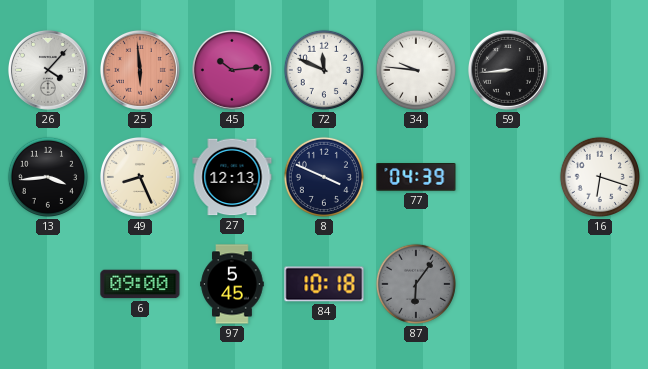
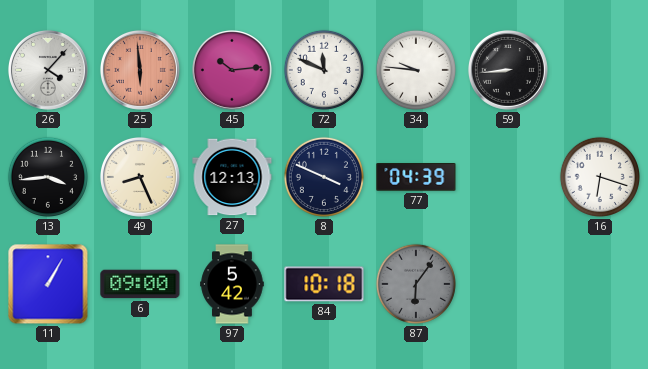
11: none -> 1:05 (48, 284)
97: 5:45 -> 5:42 (232, 284)
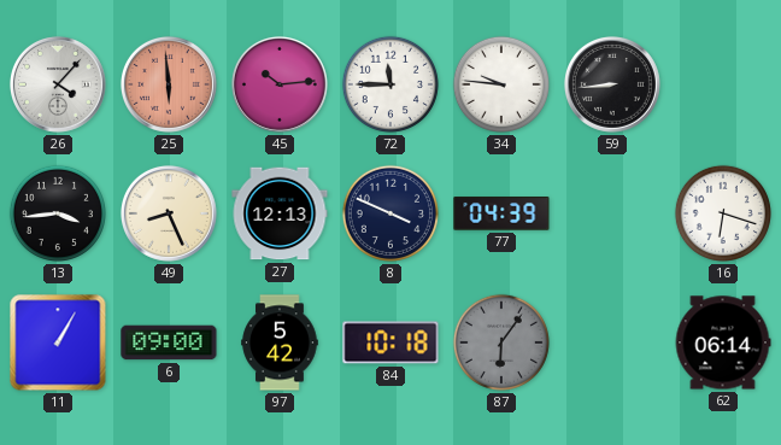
72: 11:49 -> 11:45 (390, 84)
62: none -> 06:14 (723, 342)
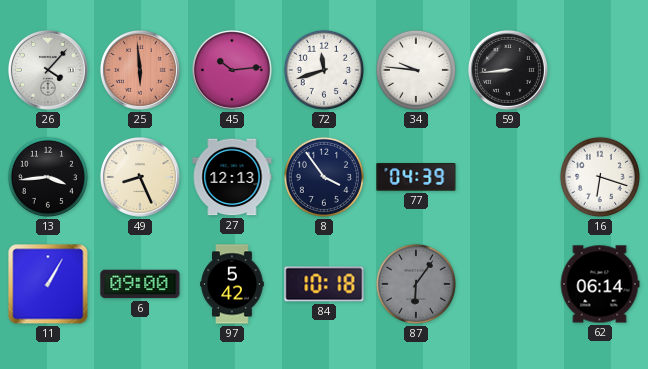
72: 11:45 -> 11:42 (324, 70)
8: 3:49 -> 3:54 (324, 177)
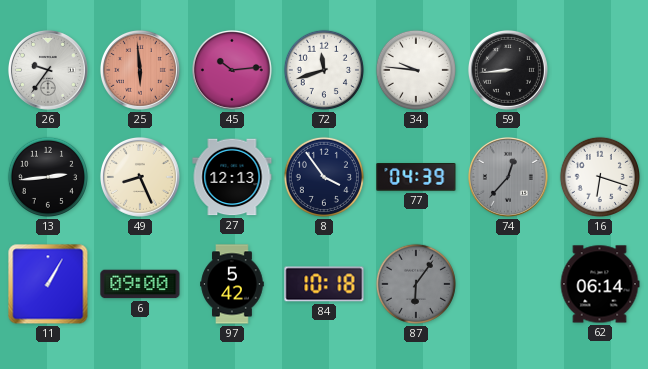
26: 4:07 -> 9:36 (48, 70)
13: 3:44 -> 2:44 (48, 177)
74: none -> 12:37 (508, 177)
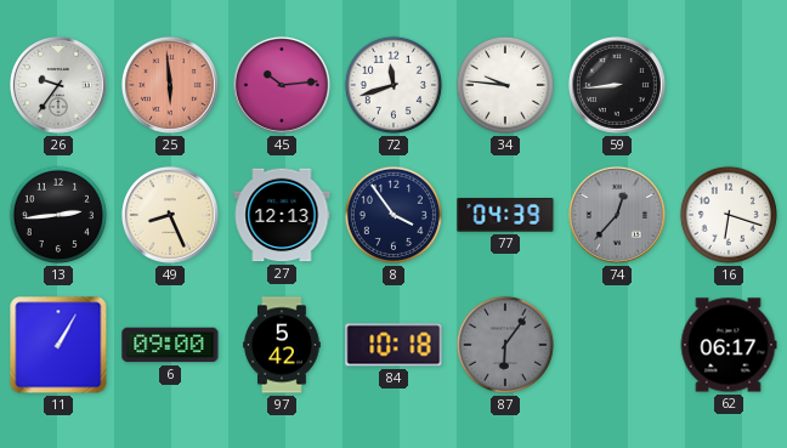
62: 06:14 -> 06:17 (729, 345)
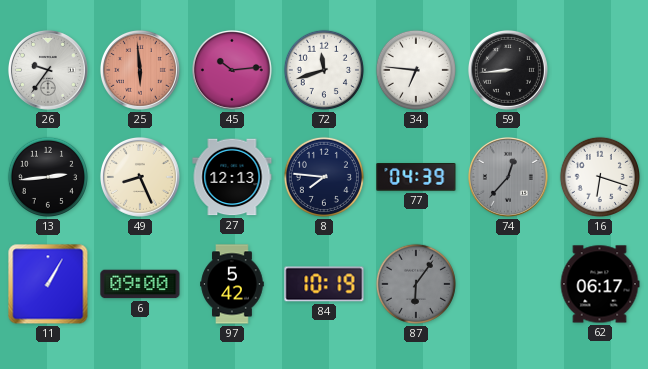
34: 9:46 -> 6:46 (416, 70)
8: 3:54 -> 7:46 (324, 177)
84: 10:18 -> 10:19 (324, 284)
